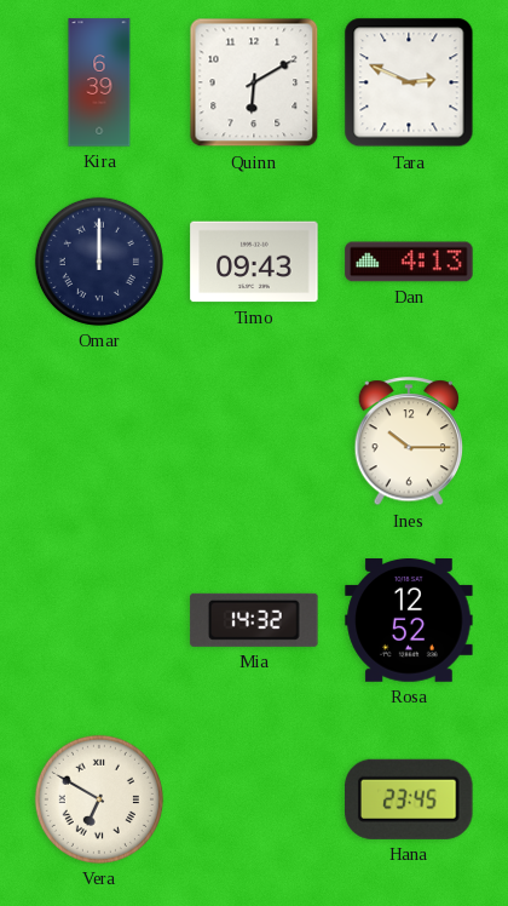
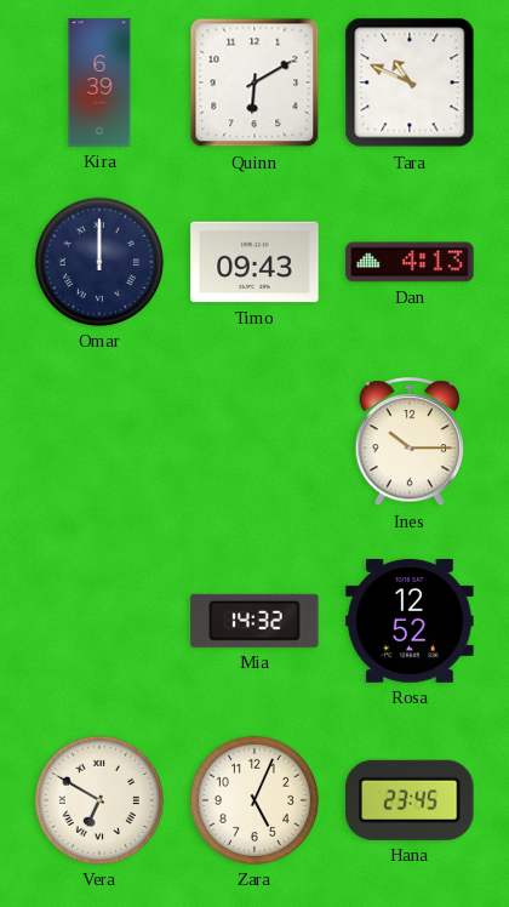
Tara: 2:49 -> 10:49 (410, 82)
Zara: none -> 5:04 (254, 800)
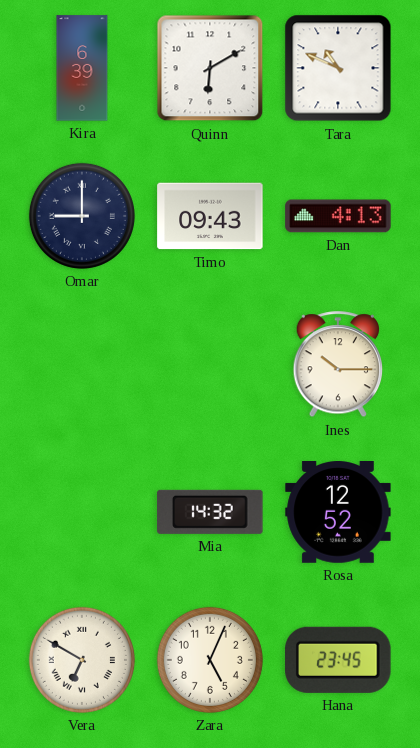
Omar: 12:00 -> 9:00 (82, 216)
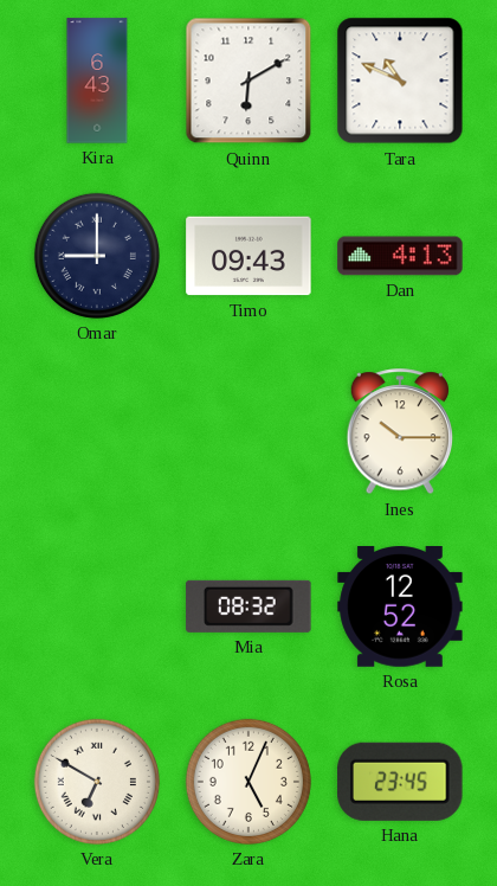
Kira: 6:39 -> 6:43 (97, 81)
Mia: 14:32 -> 08:32 (248, 606)
